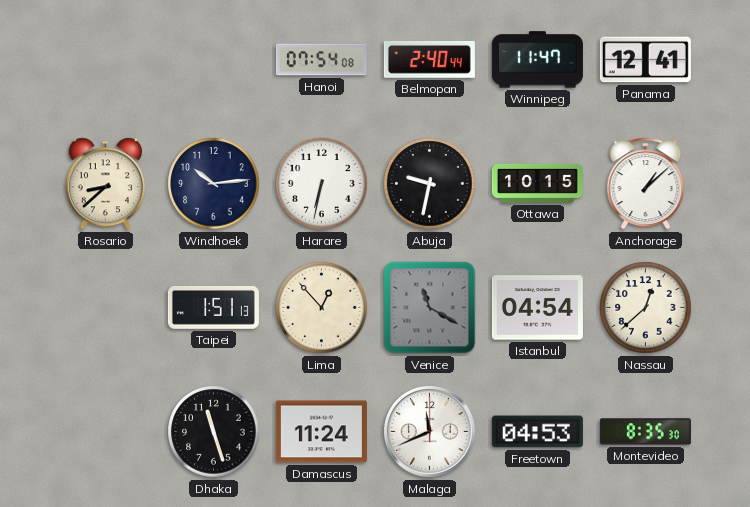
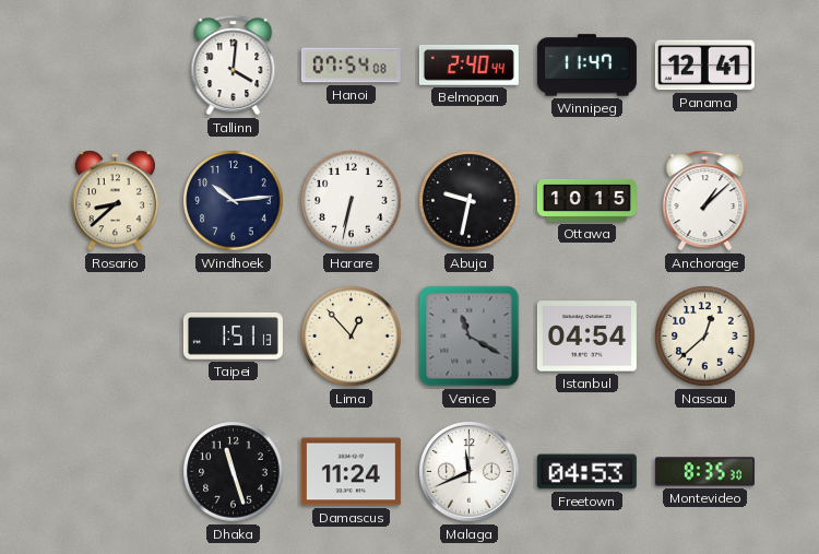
Tallinn: none -> 4:01 (234, 66)
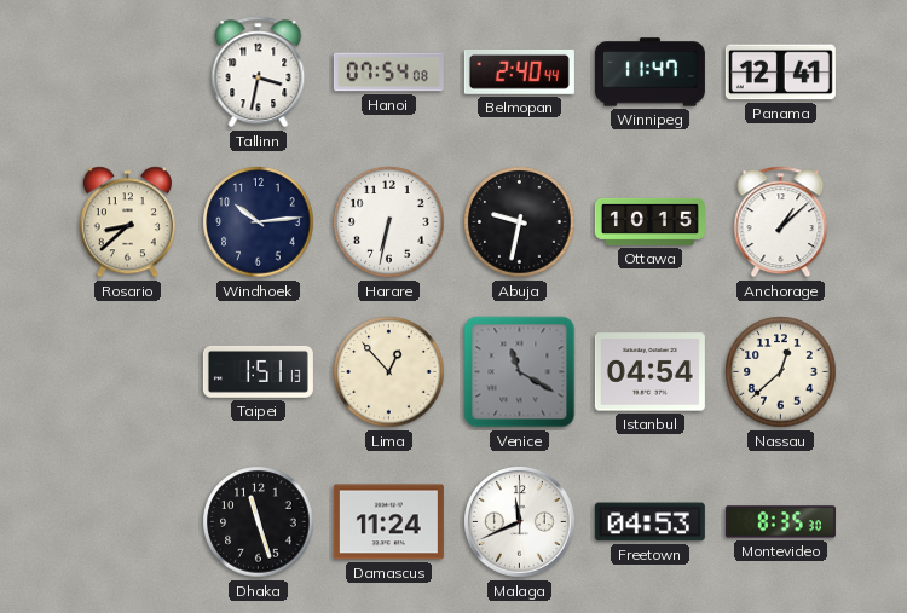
Tallinn: 4:01 -> 3:32 (259, 73)
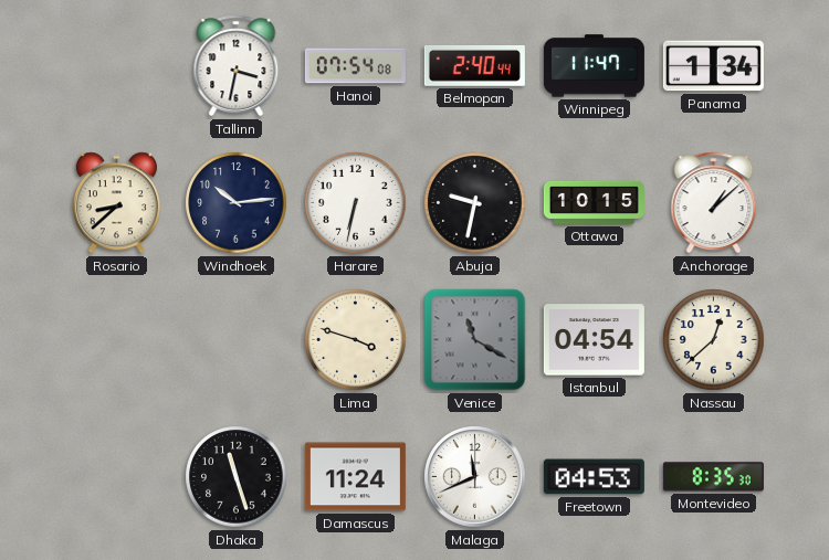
Panama: 12:41 -> 1:34 (713, 66)
Taipei: 1:51 -> none (258, 371)
Lima: 12:53 -> 3:48 (356, 340)
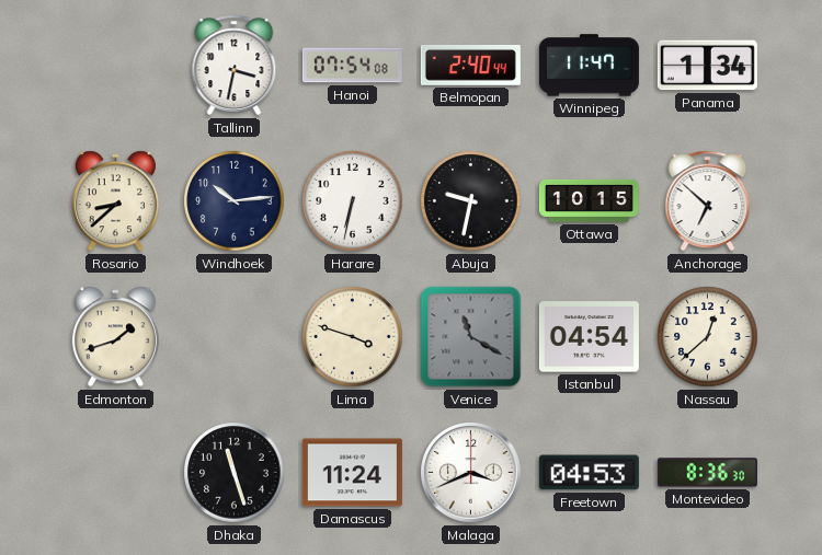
Anchorage: 1:08 -> 6:52 (708, 201)
Edmonton: none -> 1:42 (115, 337)
Malaga: 11:41 -> 3:41 (471, 473)
Montevideo: 8:35 -> 8:36 (707, 473)
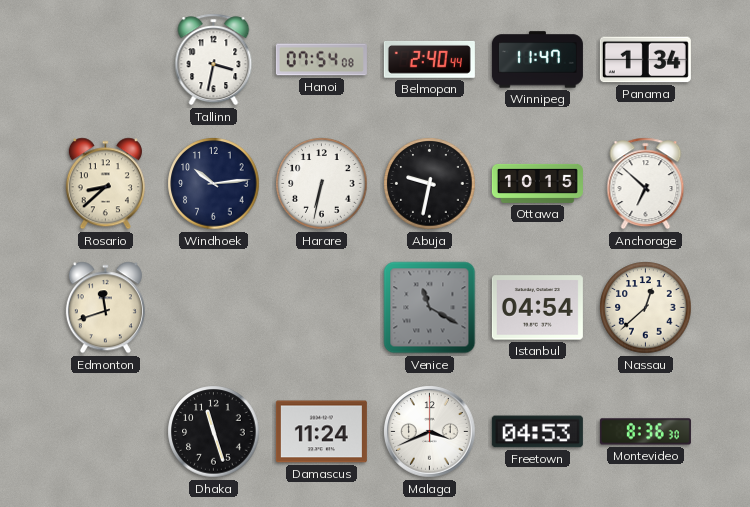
Edmonton: 1:42 -> 11:42 (105, 308)
Lima: 3:48 -> none (353, 337)
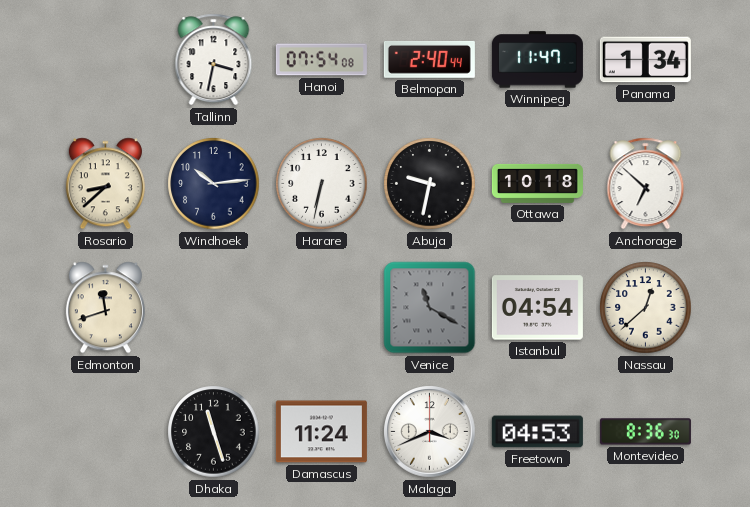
Ottawa: 10:15 -> 10:18 (537, 183)
